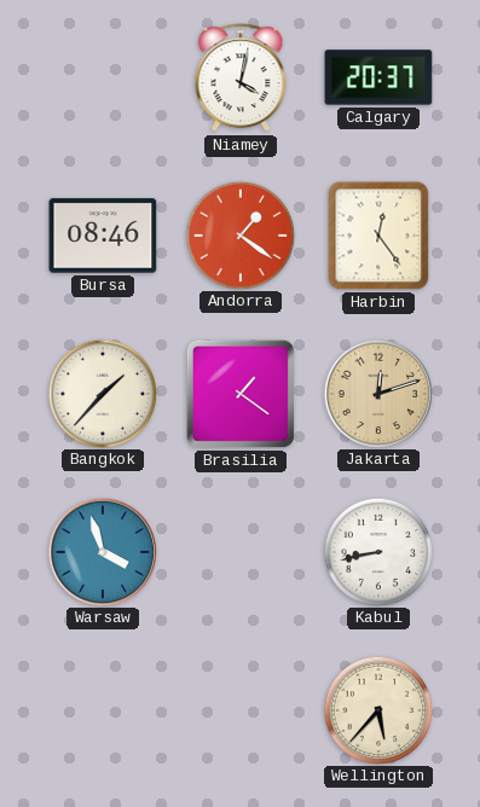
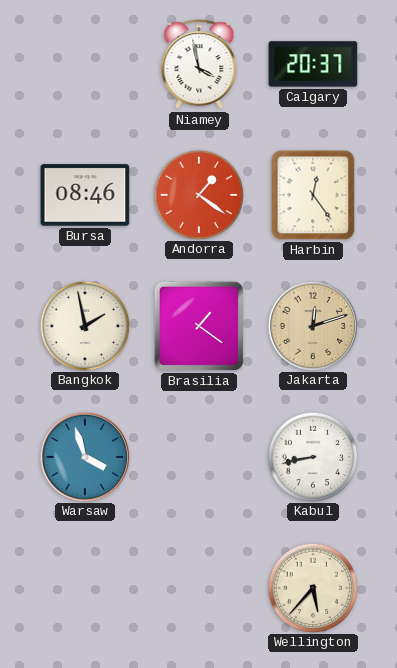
Niamey: 4:02 -> 3:58 (199, 65)
Bangkok: 1:37 -> 1:58 (84, 325)
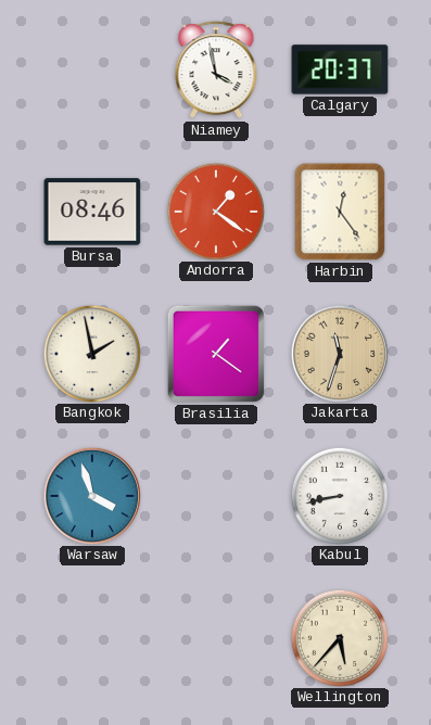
Jakarta: 12:12 -> 11:33 (339, 353)
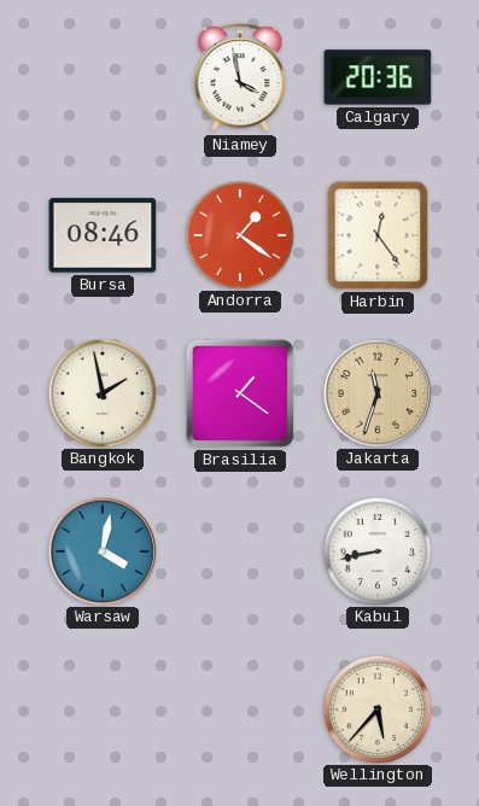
Calgary: 20:37 -> 20:36 (378, 77)
Warsaw: 3:57 -> 4:02 (101, 550)
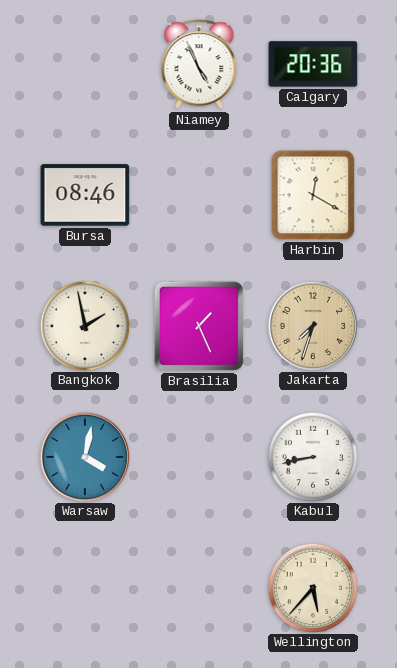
Niamey: 3:58 -> 4:56 (199, 65)
Andorra: 1:21 -> none (239, 234)
Harbin: 12:24 -> 12:20 (313, 195)
Brasilia: 1:21 -> 1:26 (199, 326)
Jakarta: 11:33 -> 7:33 (312, 325)
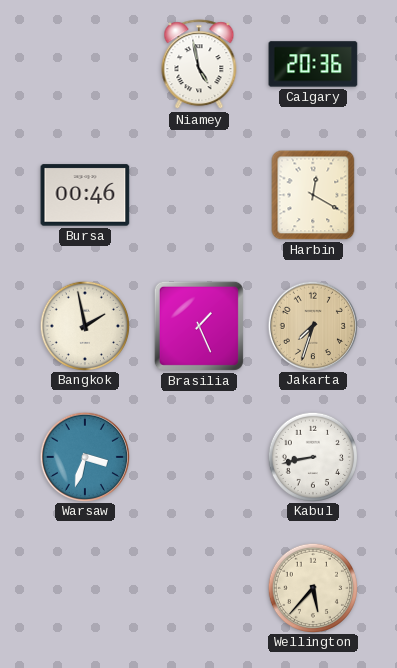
Niamey: 4:56 -> 4:58 (199, 65)
Bursa: 08:46 -> 00:46 (85, 195)
Warsaw: 4:02 -> 3:33 (84, 456)
